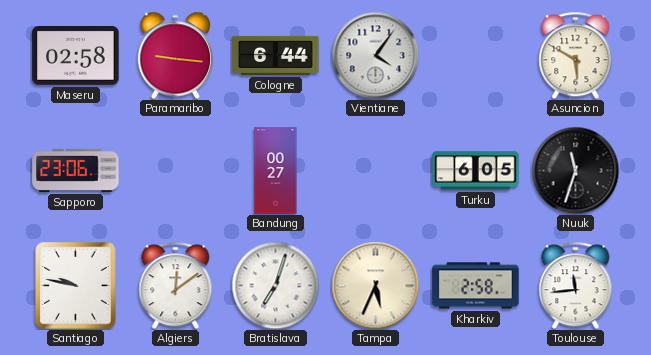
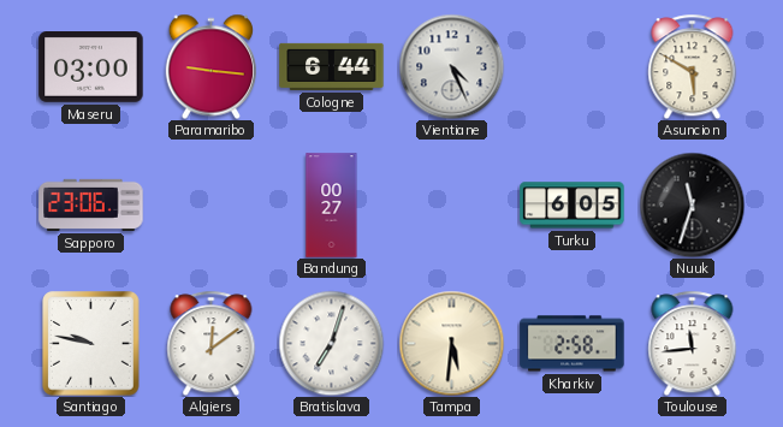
Maseru: 02:58 -> 03:00 (91, 67)
Vientiane: 4:06 -> 4:26 (451, 66)
Tampa: 5:34 -> 5:31 (451, 343)
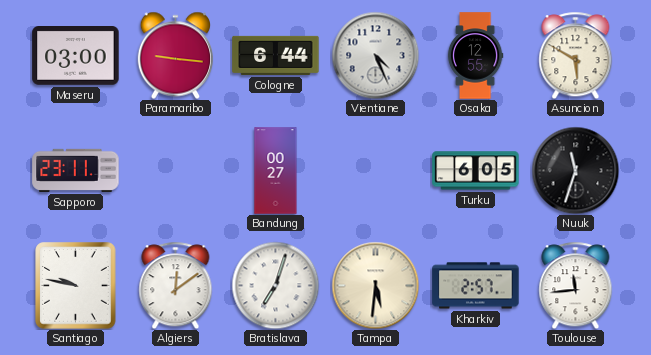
Osaka: none -> 12:55 (475, 56)
Sapporo: 23:06 -> 23:11 (76, 170)
Kharkiv: 2:58 -> 2:57 (476, 286)
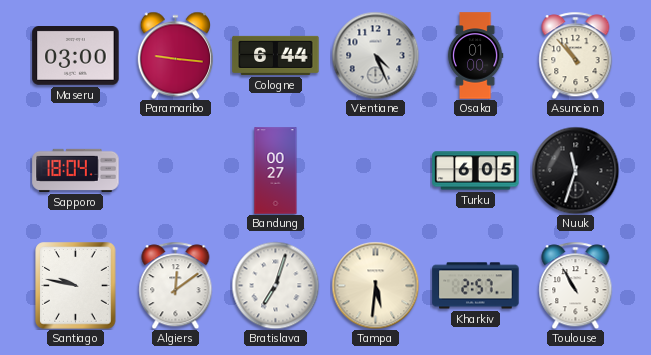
Osaka: 12:55 -> 01:00 (475, 56)
Asuncion: 5:50 -> 10:53 (576, 55)
Sapporo: 23:11 -> 18:04 (76, 170)
Toulouse: 11:44 -> 10:55 (576, 285)
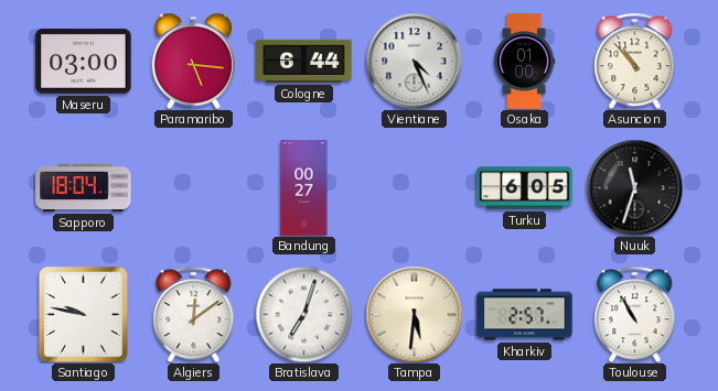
Paramaribo: 9:16 -> 5:16 (193, 61)
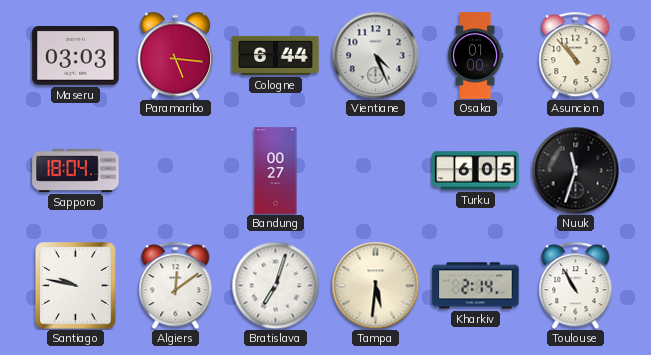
Maseru: 03:00 -> 03:03 (76, 56)
Kharkiv: 2:57 -> 2:14 (476, 286)
